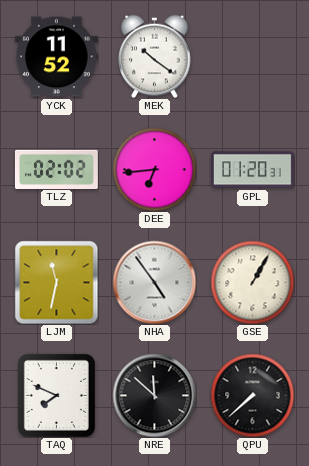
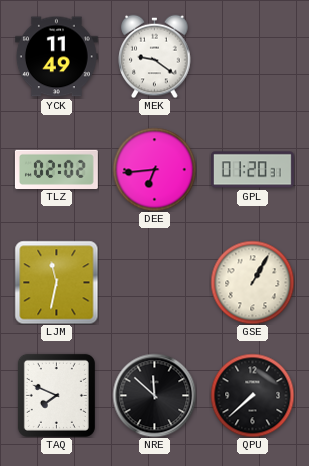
YCK: 11:52 -> 11:49 (56, 57)
MEK: 10:21 -> 9:21 (155, 56)
NHA: 4:54 -> none (154, 282)
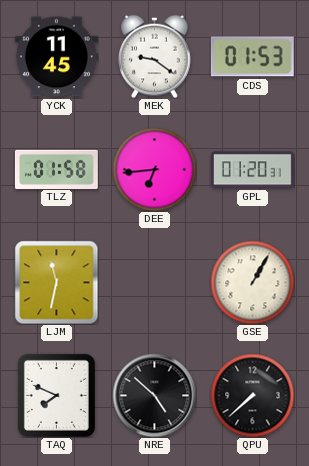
YCK: 11:49 -> 11:45 (56, 57)
CDS: none -> 01:53 (252, 57)
TLZ: 02:02 -> 01:58 (56, 169)
NRE: 11:52 -> 4:52 (154, 395)
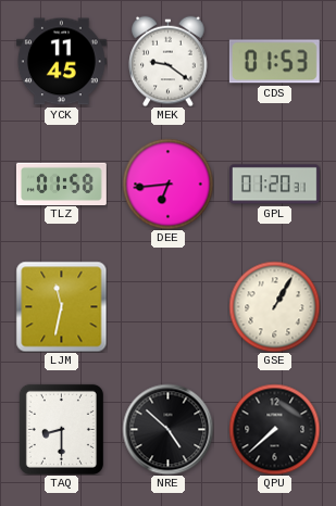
TAQ: 7:49 -> 8:30 (61, 429)
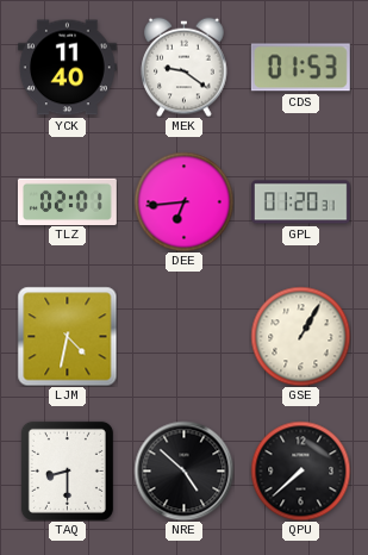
YCK: 11:45 -> 11:40 (67, 68)
TLZ: 01:58 -> 02:01 (67, 201)
LJM: 11:32 -> 4:32 (67, 336)
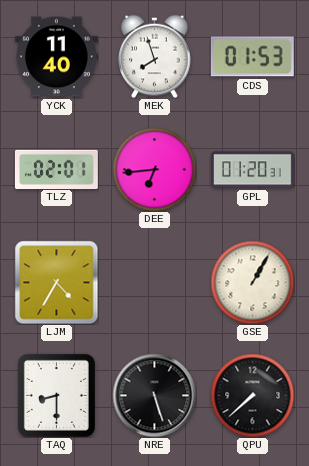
MEK: 9:21 -> 7:57 (155, 56)
LJM: 4:32 -> 4:35 (56, 282)
NRE: 4:52 -> 5:27 (154, 395)
